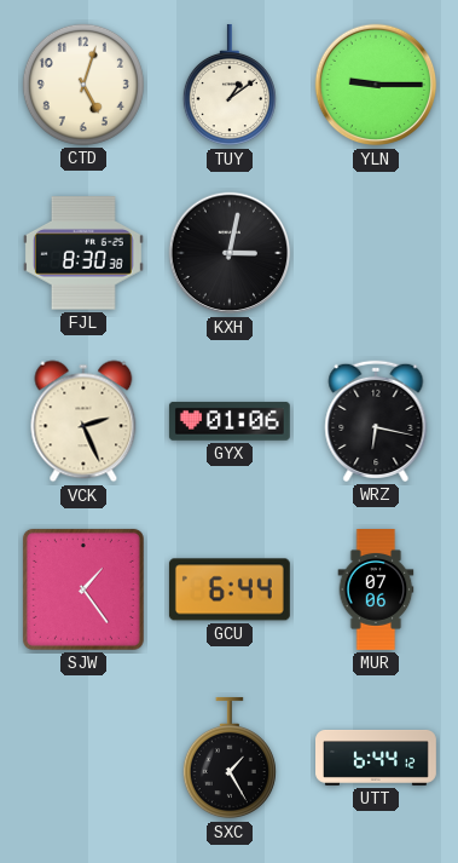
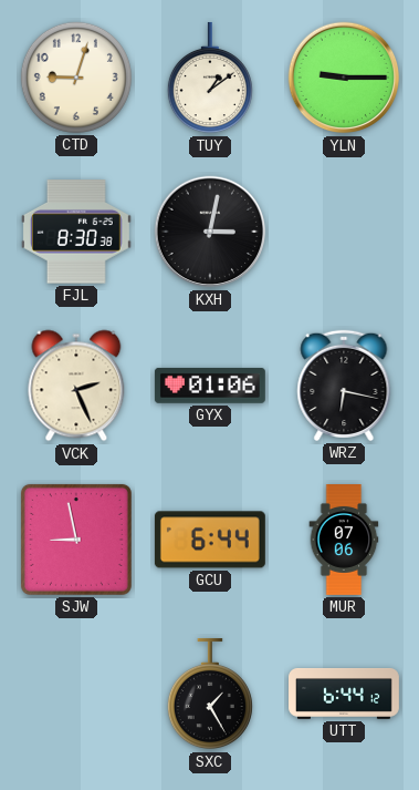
CTD: 5:03 -> 9:03 (76, 78)
SJW: 1:24 -> 8:58 (76, 540)
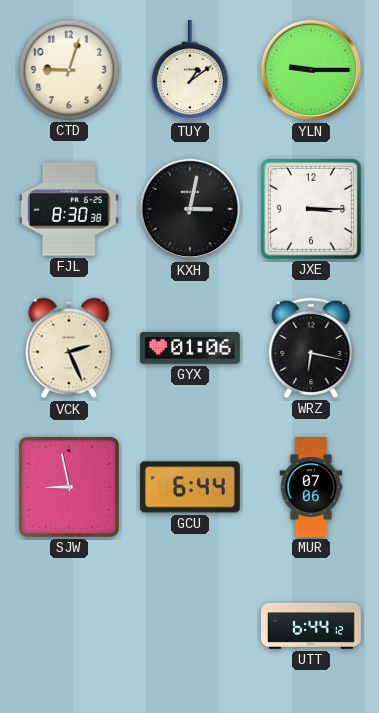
JXE: none -> 3:15 (311, 209)
SXC: 1:25 -> none (210, 694)
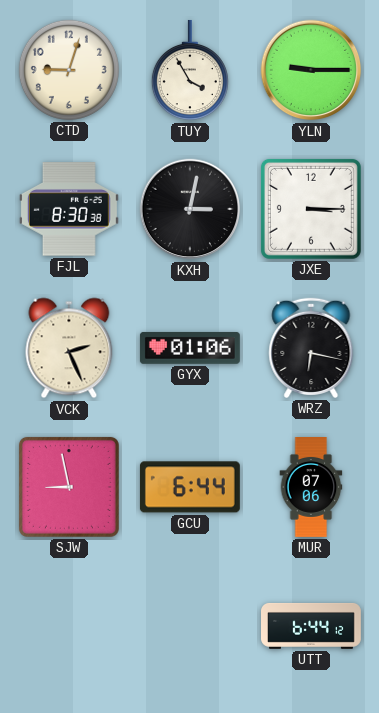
TUY: 1:09 -> 3:55 (190, 70)
